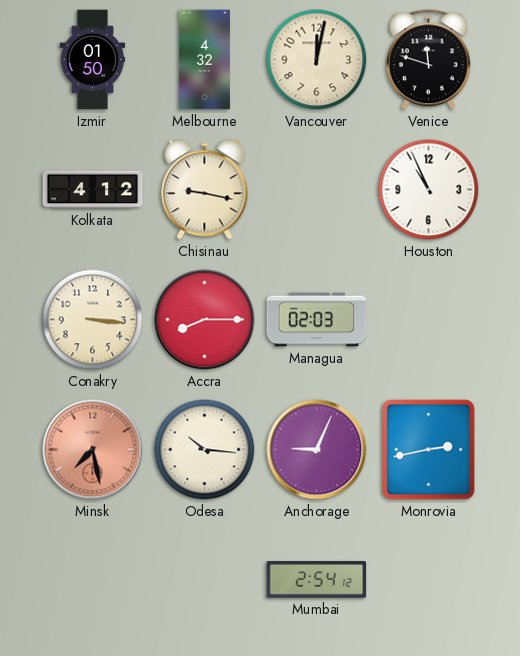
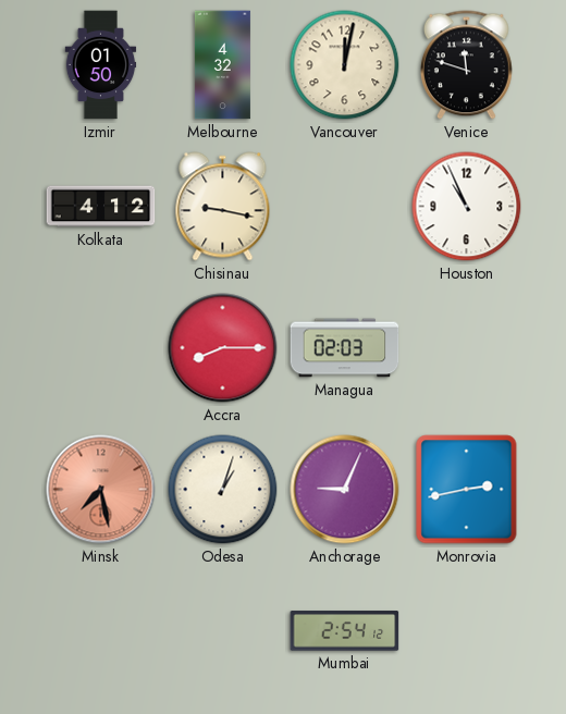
Conakry: 3:16 -> none (93, 320)
Odesa: 10:16 -> 1:03 (223, 490)
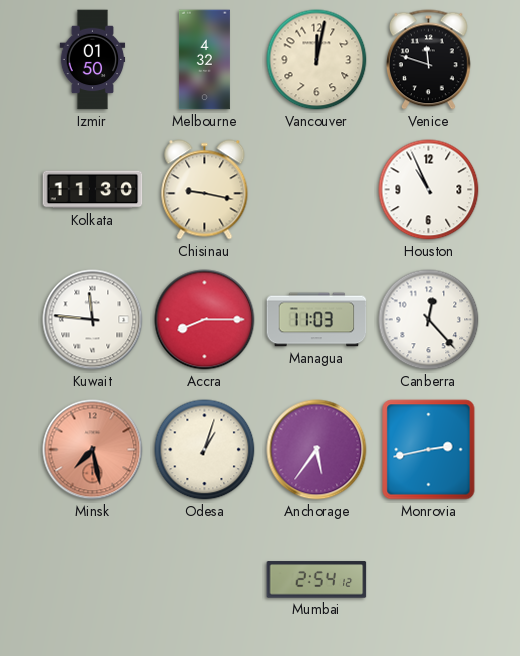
Kolkata: 4:12 -> 11:30 (93, 190)
Kuwait: none -> 11:46 (93, 320)
Managua: 02:03 -> 11:03 (317, 320)
Canberra: none -> 12:23 (429, 320)
Anchorage: 9:04 -> 5:36 (317, 450)
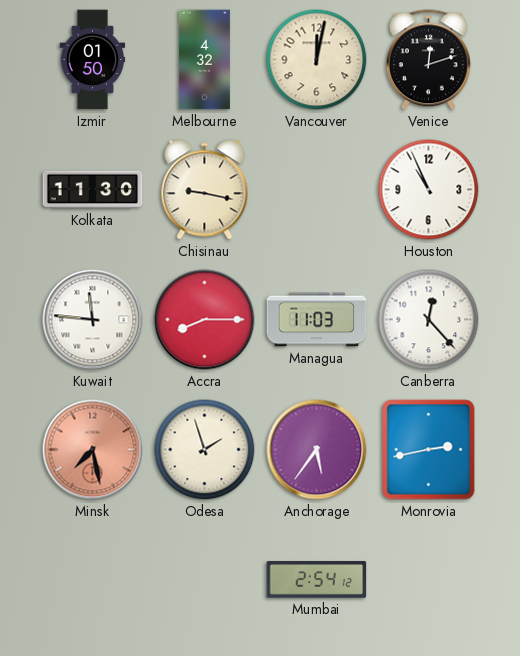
Venice: 11:48 -> 12:12 (428, 60)
Odesa: 1:03 -> 1:57 (205, 450)
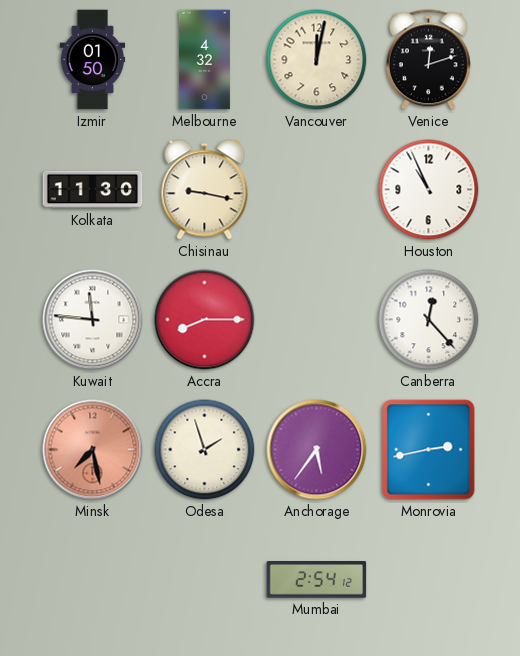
Managua: 11:03 -> none (317, 320)
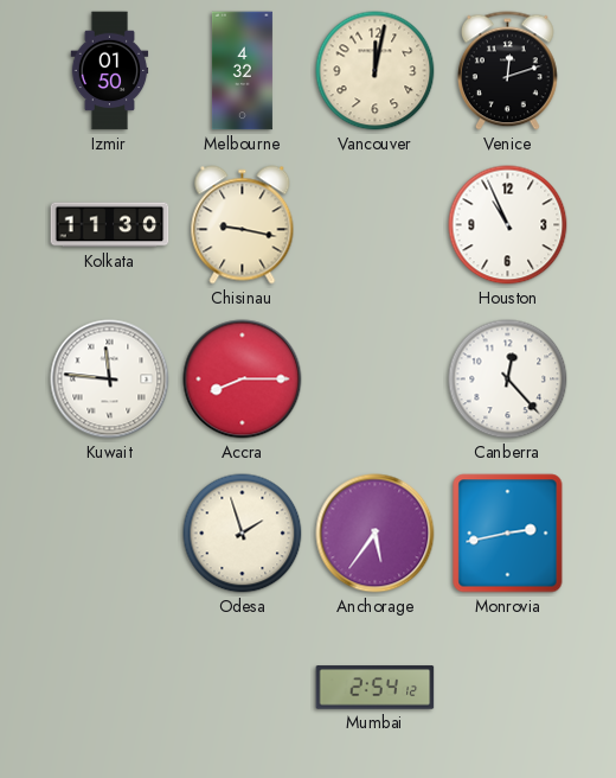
Minsk: 7:28 -> none (93, 450)
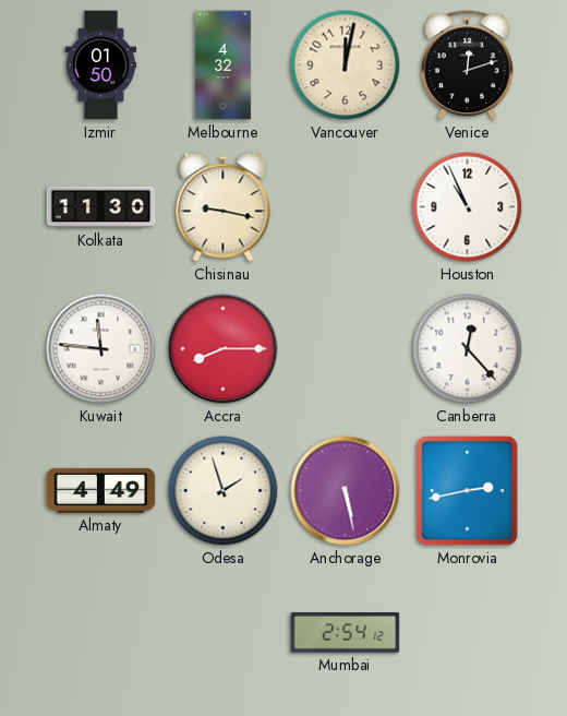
Almaty: none -> 4:49 (101, 490)
Anchorage: 5:36 -> 5:28 (346, 491)
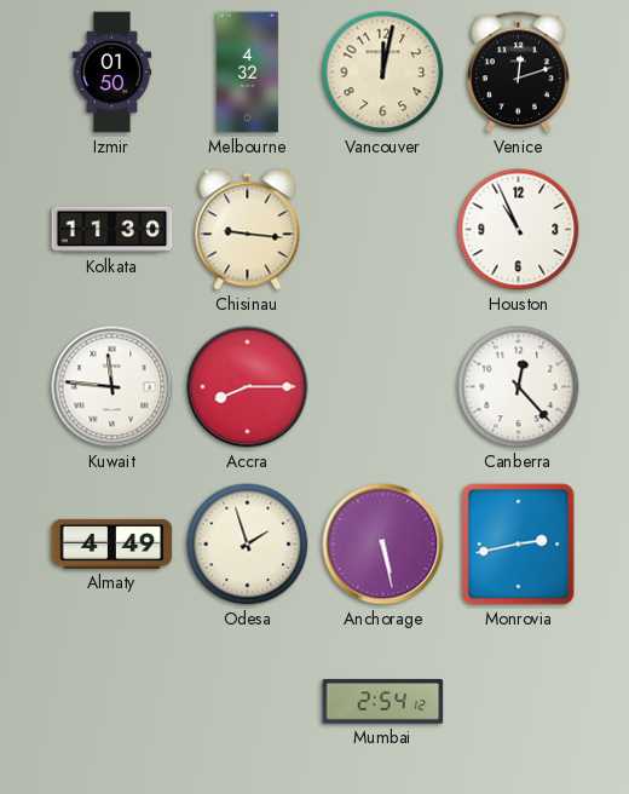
Chisinau: 9:17 -> 9:16 (248, 230)
